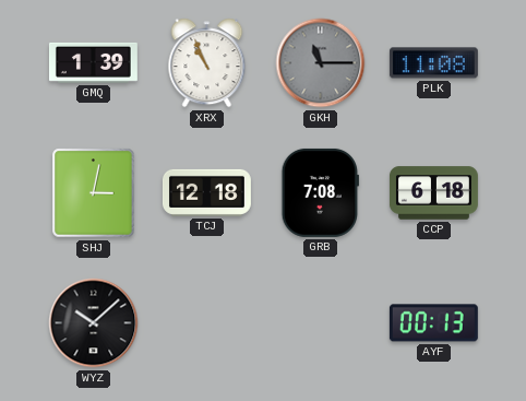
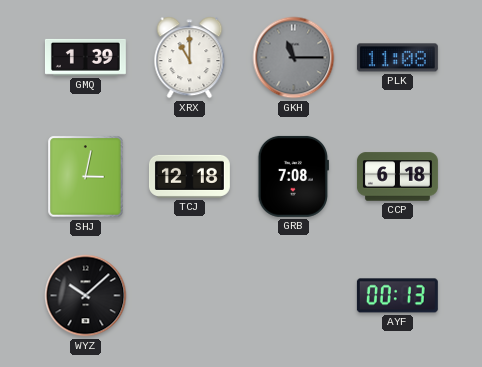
XRX: 10:56 -> 11:00 (190, 58)
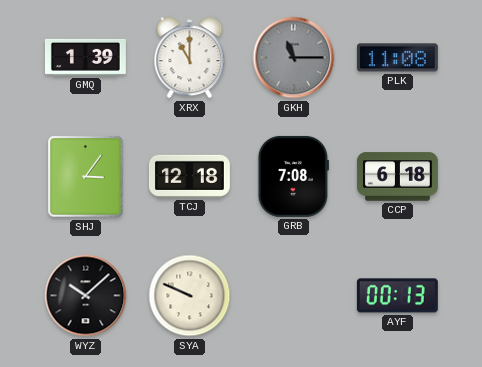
SHJ: 3:02 -> 3:06 (86, 177)
SYA: none -> 9:49 (190, 296)
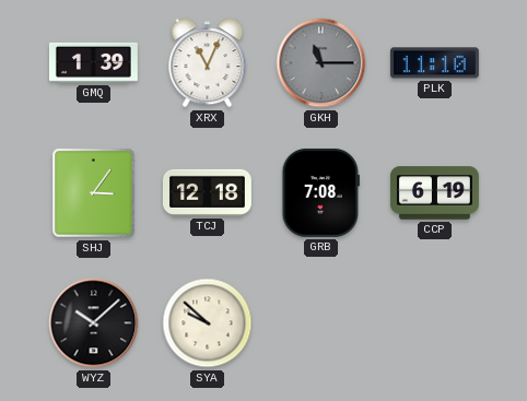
XRX: 11:00 -> 11:04 (208, 63)
PLK: 11:08 -> 11:10 (434, 63)
CCP: 6:18 -> 6:19 (434, 193)
SYA: 9:49 -> 9:52 (208, 323)
AYF: 00:13 -> none (397, 296)
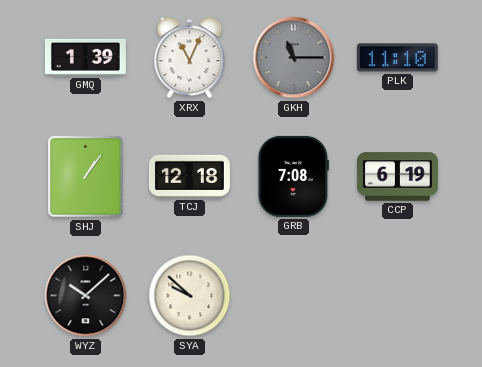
SHJ: 3:06 -> 1:06 (86, 177)
